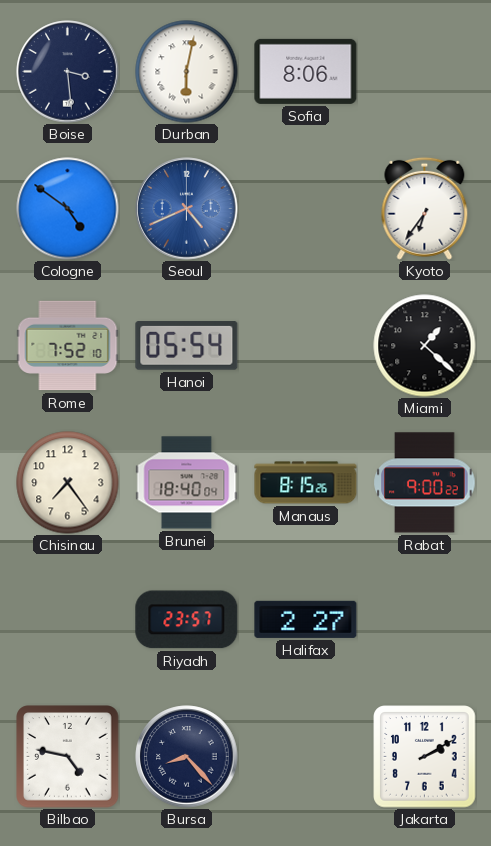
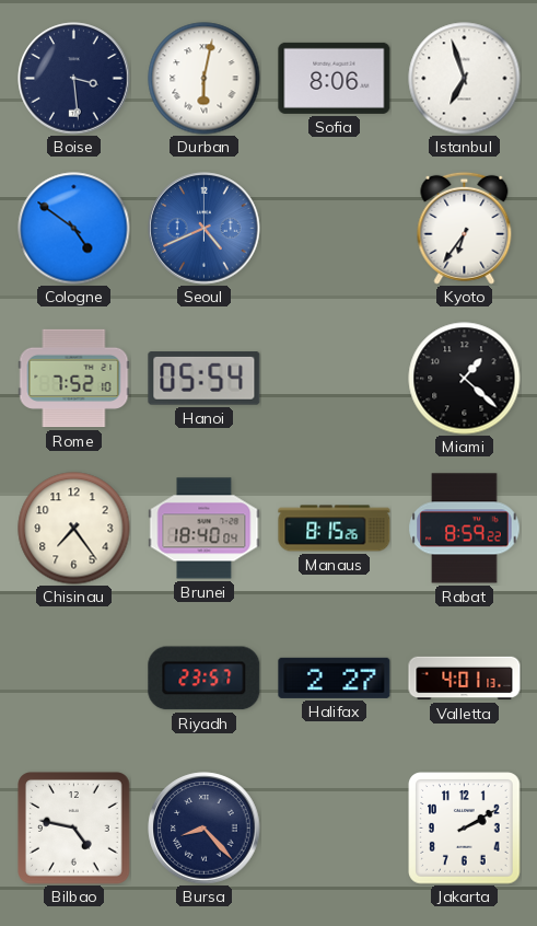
Istanbul: none -> 6:57 (465, 79)
Rabat: 9:00 -> 8:59 (465, 529)
Valletta: none -> 4:01 (465, 679)
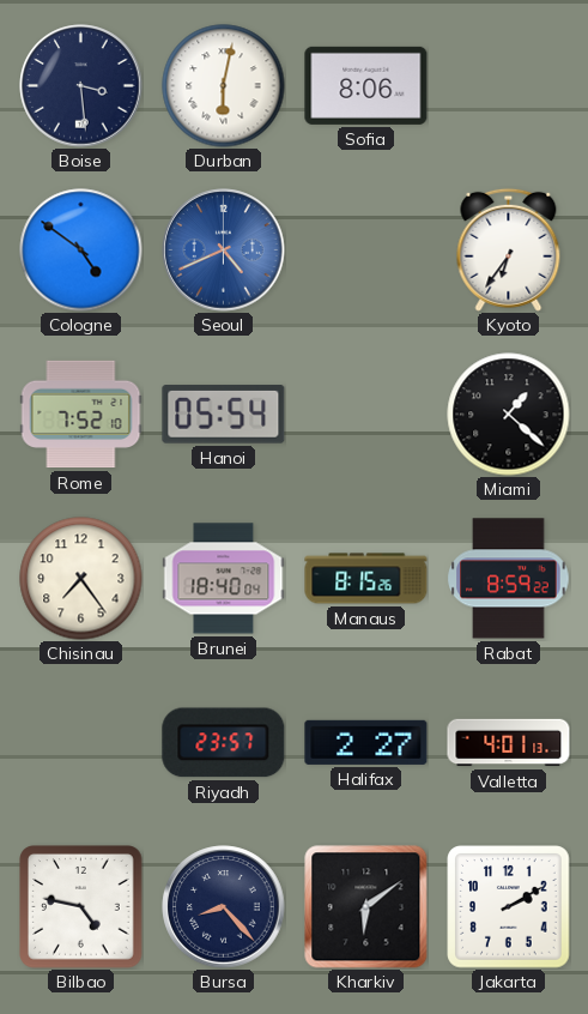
Istanbul: 6:57 -> none (465, 79)
Kharkiv: none -> 6:09 (366, 907)
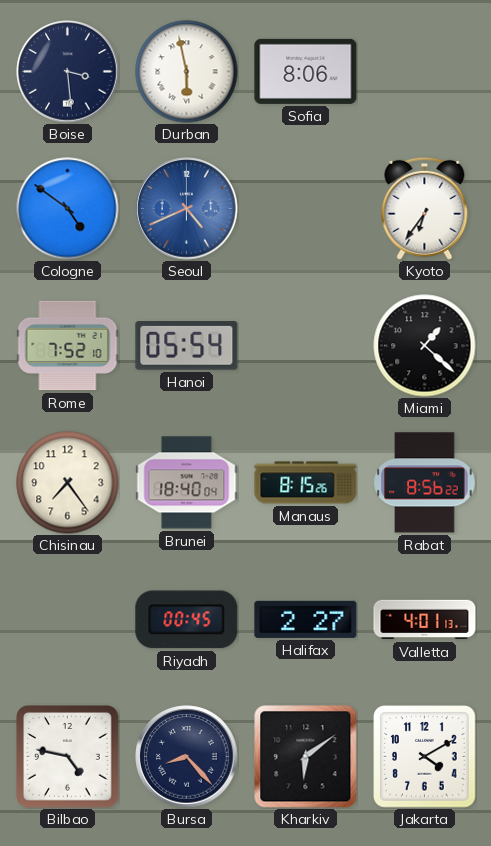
Durban: 6:02 -> 5:58 (187, 72)
Rabat: 8:59 -> 8:56 (425, 483)
Riyadh: 23:57 -> 00:45 (187, 620)
Jakarta: 2:10 -> 4:10 (425, 757)
